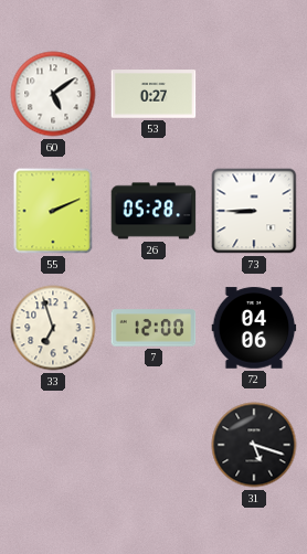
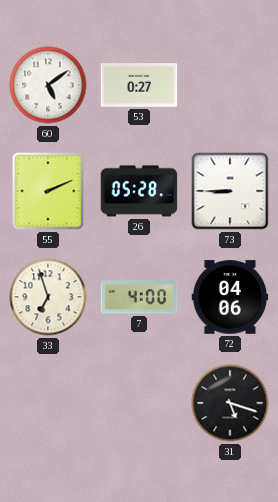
7: 12:00 -> 4:00 (139, 297)
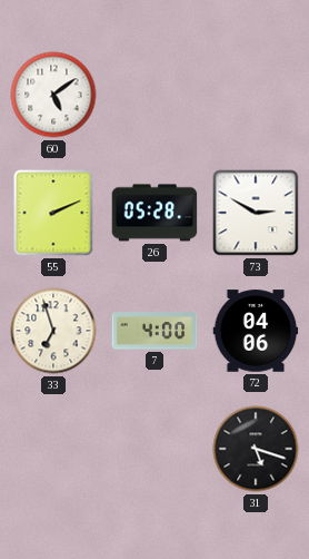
53: 0:27 -> none (139, 85)
73: 8:45 -> 2:50 (256, 213)
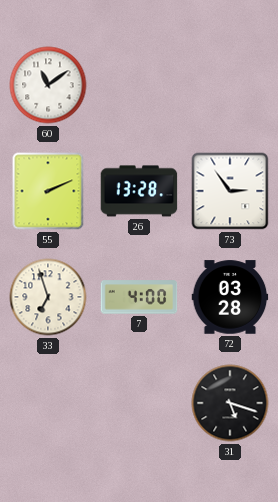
60: 5:09 -> 11:09 (48, 85)
26: 05:28 -> 13:28 (139, 191)
73: 2:50 -> 2:54 (230, 191)
72: 04:06 -> 03:28 (230, 297)
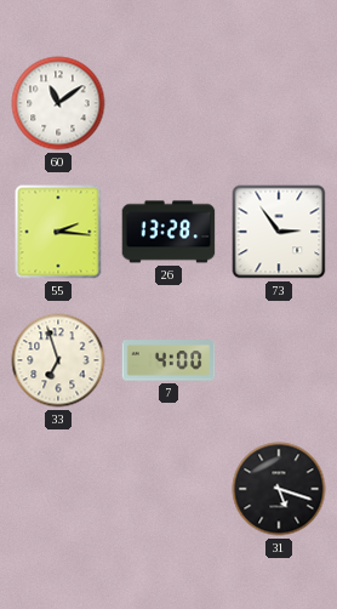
55: 2:11 -> 2:16 (58, 232)
72: 03:28 -> none (230, 297)
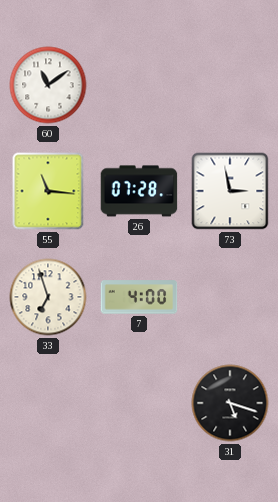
55: 2:16 -> 11:16 (48, 191)
26: 13:28 -> 07:28 (139, 191)
73: 2:54 -> 2:58 (230, 191)
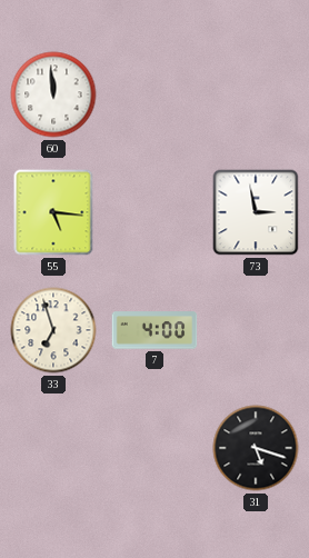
60: 11:09 -> 11:59 (53, 94)
55: 11:16 -> 5:16 (53, 212)
26: 07:28 -> none (139, 191)
